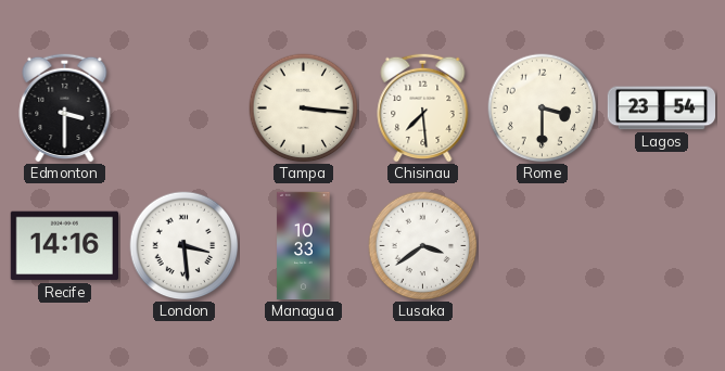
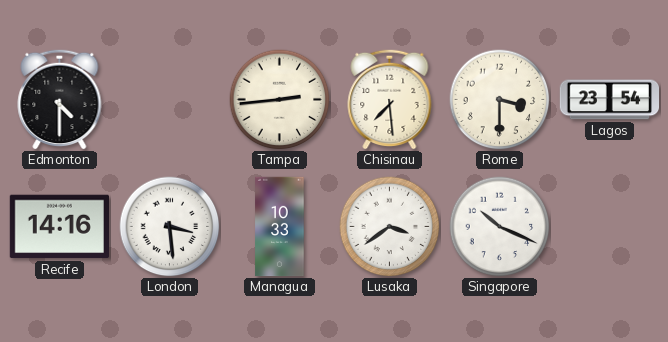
Edmonton: 3:30 -> 4:30 (60, 99)
Tampa: 3:16 -> 2:44 (280, 100)
Singapore: none -> 10:19 (500, 227)
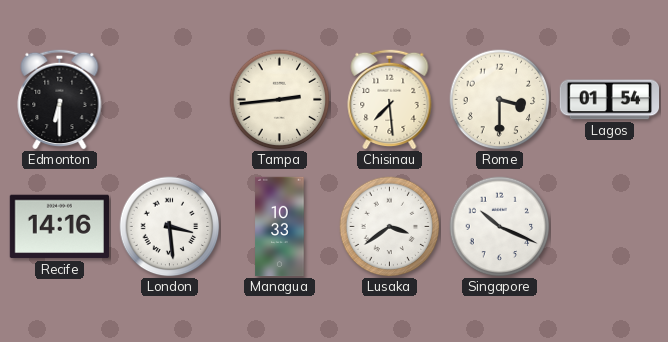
Edmonton: 4:30 -> 6:30 (60, 99)
Lagos: 23:54 -> 01:54 (609, 100)
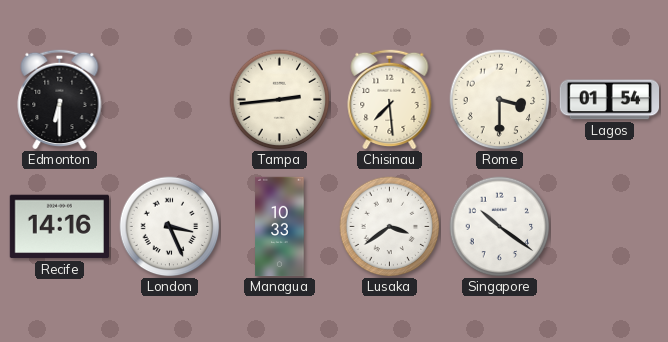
London: 3:29 -> 3:26 (170, 227)
Singapore: 10:19 -> 10:21 (500, 227)
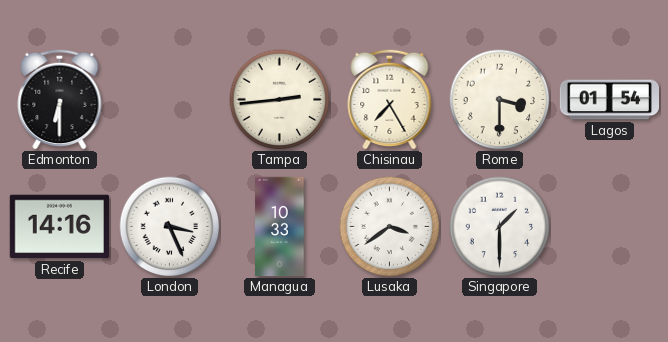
Chisinau: 7:29 -> 7:25 (390, 99)
Singapore: 10:21 -> 1:30 (500, 227)
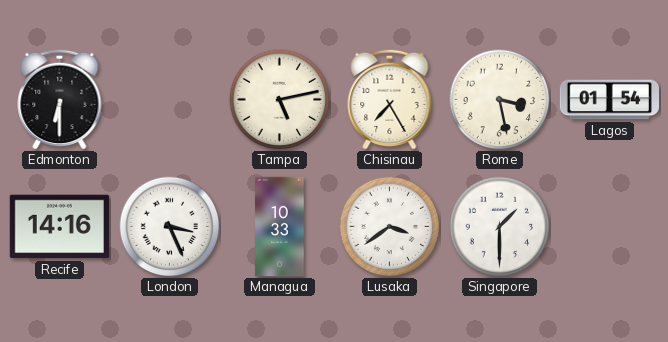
Tampa: 2:44 -> 5:13 (280, 100)
Rome: 3:30 -> 3:28 (500, 100)
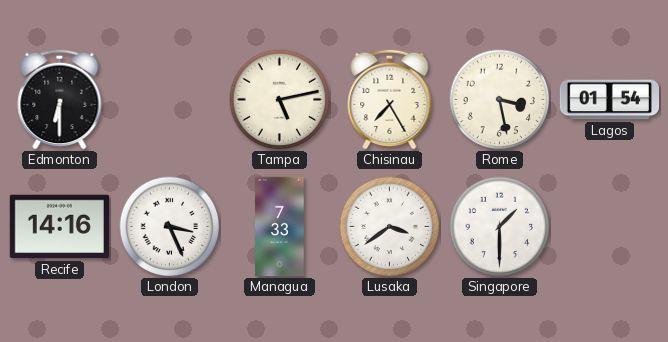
Managua: 10:33 -> 7:33 (280, 227)
